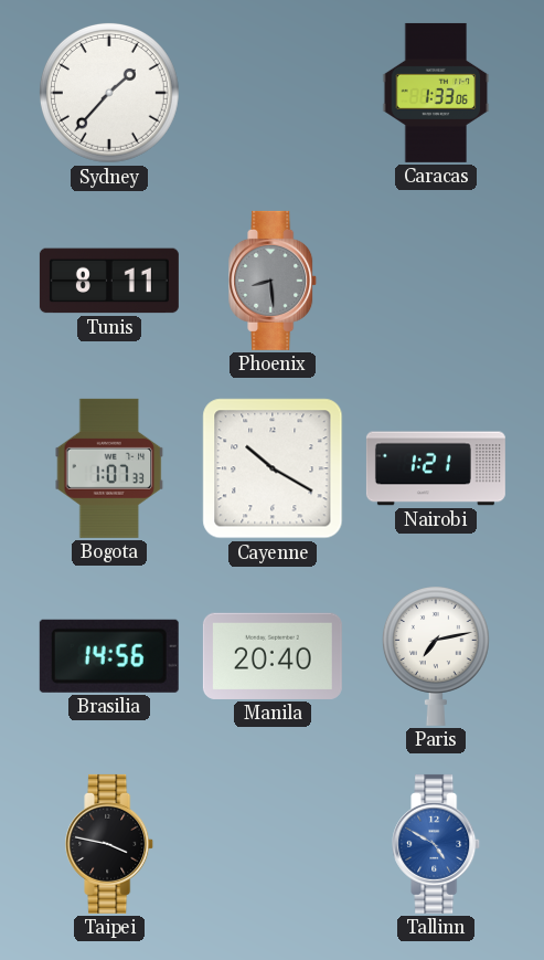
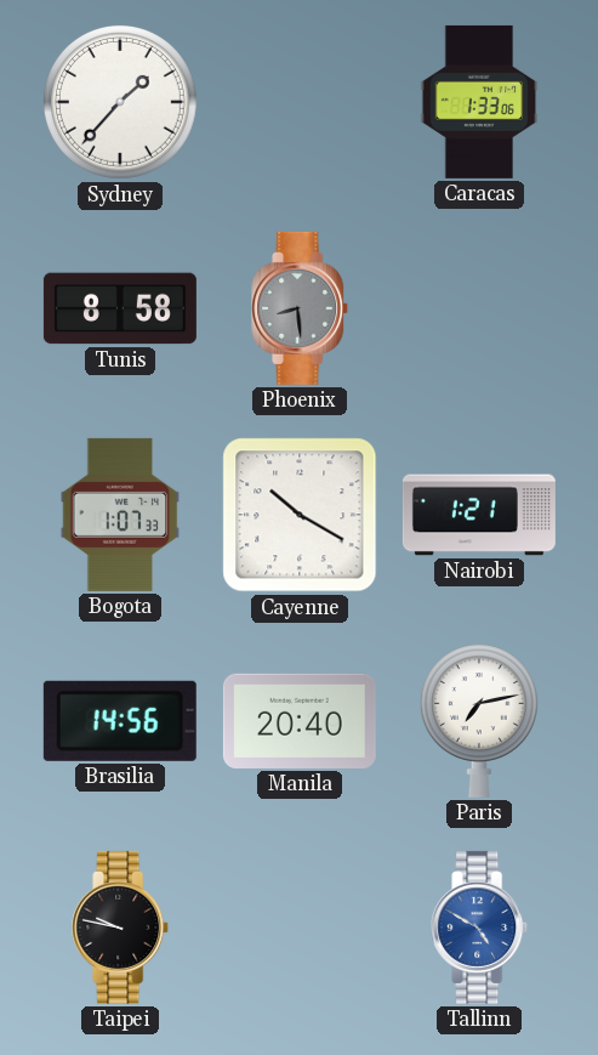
Tunis: 8:11 -> 8:58 (120, 308)
Taipei: 3:47 -> 9:47 (121, 928)
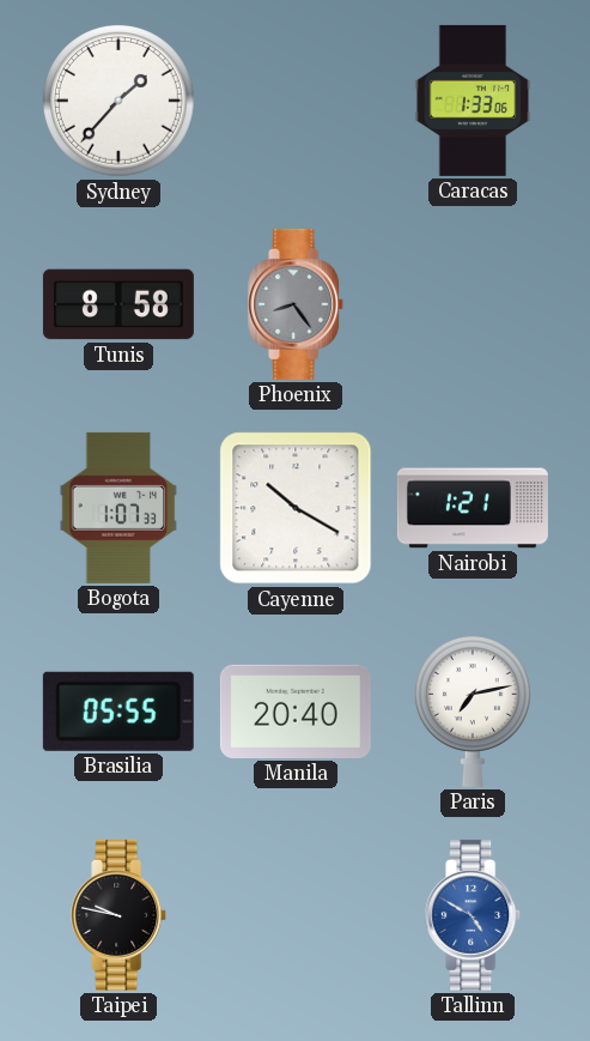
Phoenix: 8:29 -> 8:24 (297, 304)
Brasilia: 14:56 -> 05:55 (118, 712)
